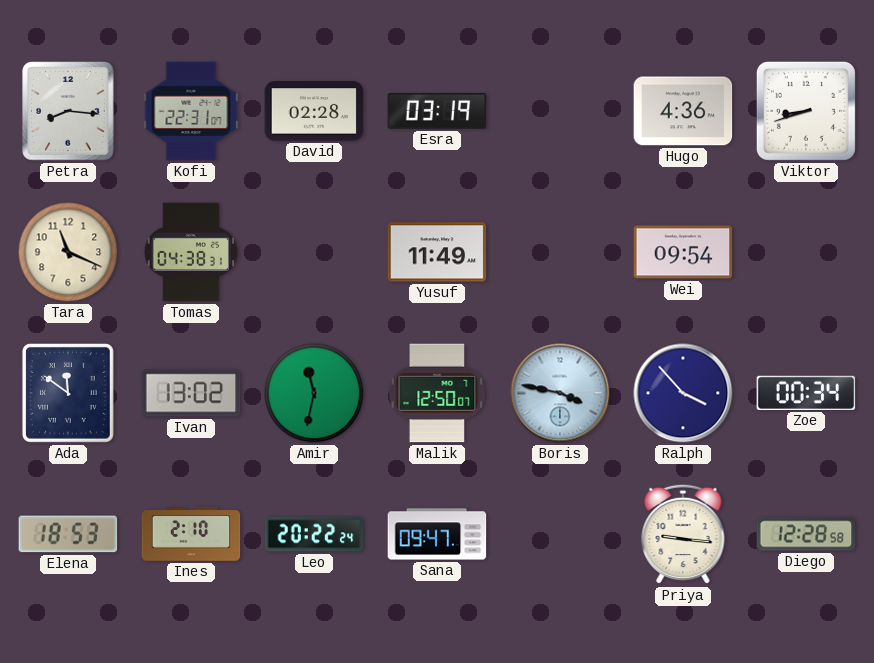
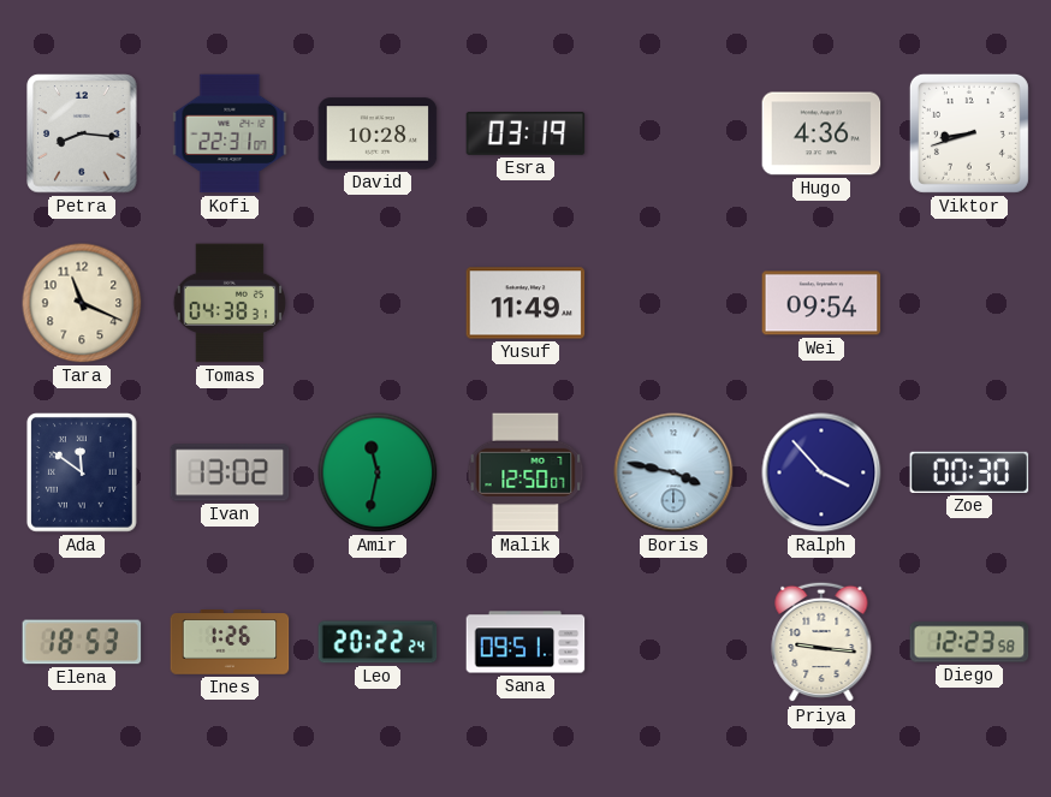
David: 02:28 -> 10:28 (378, 133)
Zoe: 00:34 -> 00:30 (969, 472)
Ines: 2:10 -> 1:26 (230, 642)
Sana: 09:47 -> 09:51 (525, 642)
Diego: 12:28 -> 12:23 (969, 642)
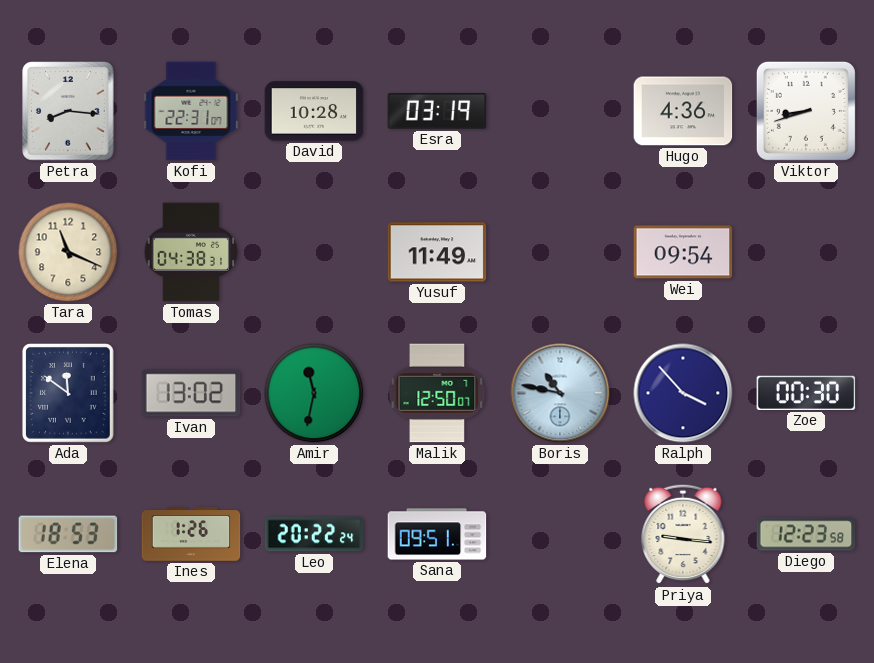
Boris: 3:47 -> 10:47 (560, 393)
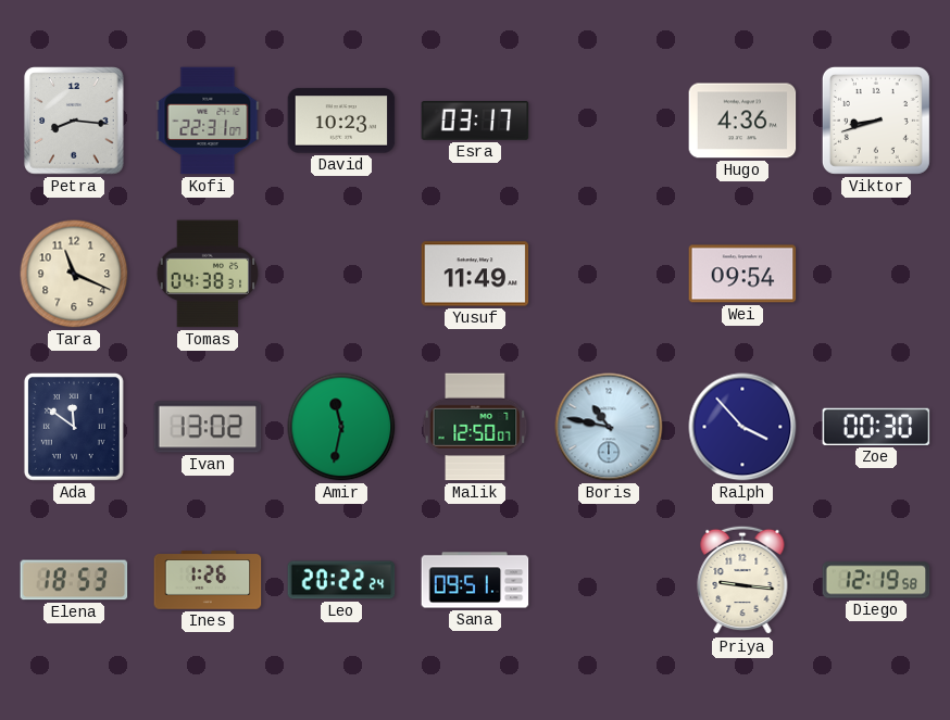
David: 10:28 -> 10:23 (341, 121)
Esra: 03:19 -> 03:17 (475, 121)
Diego: 12:23 -> 12:19 (876, 580)
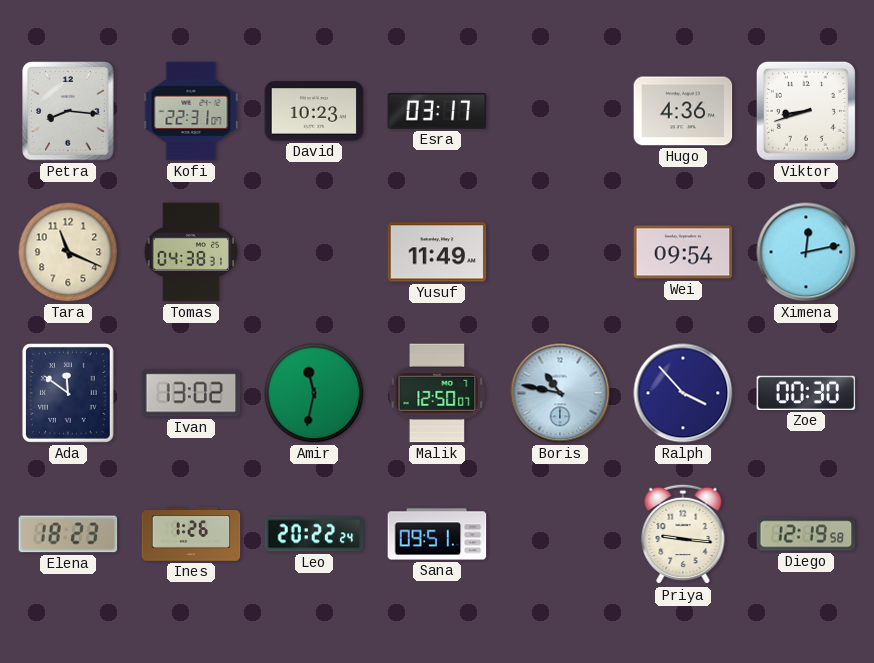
Ximena: none -> 12:13 (806, 252)
Elena: 18:53 -> 18:23 (68, 534)
